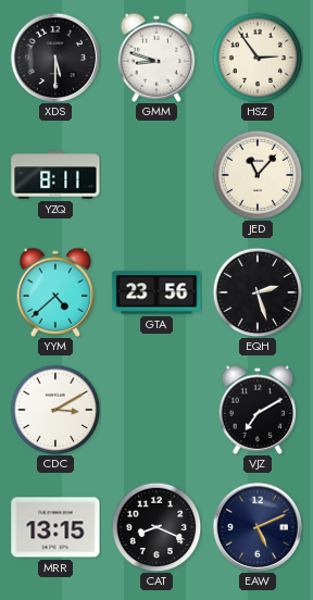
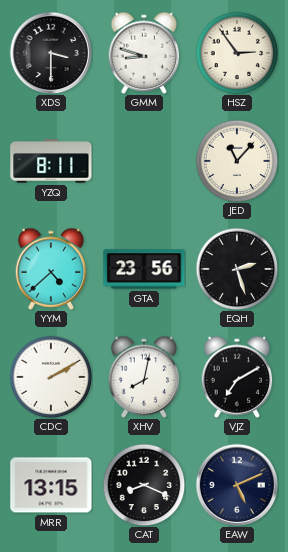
XDS: 5:30 -> 3:30 (50, 52)
CDC: 3:10 -> 2:10 (51, 377)
XHV: none -> 8:02 (144, 377)
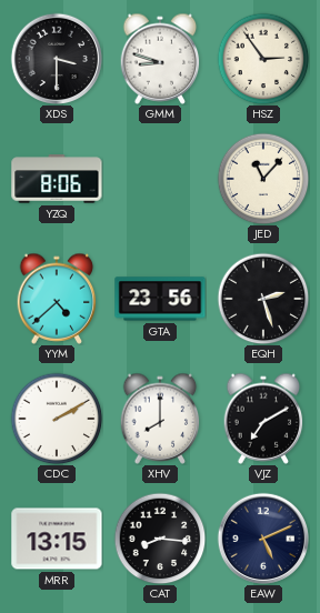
YZQ: 8:11 -> 8:06 (57, 179)
XHV: 8:02 -> 8:00 (160, 419)
CAT: 8:19 -> 8:16 (160, 539)
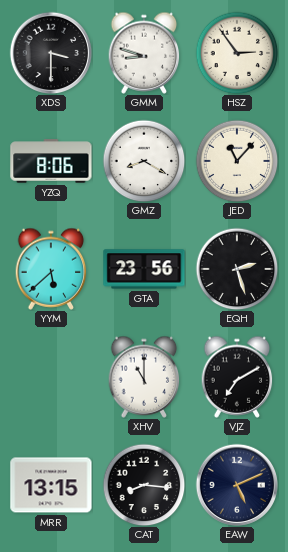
GMZ: none -> 8:20 (144, 161)
YYM: 4:38 -> 5:38 (51, 269)
CDC: 2:10 -> none (57, 419)
XHV: 8:00 -> 11:00 (144, 377)
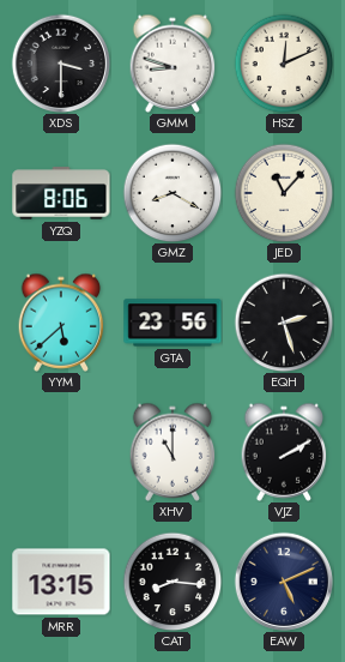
HSZ: 2:54 -> 12:11 (284, 64)
VJZ: 7:10 -> 2:10 (284, 452)
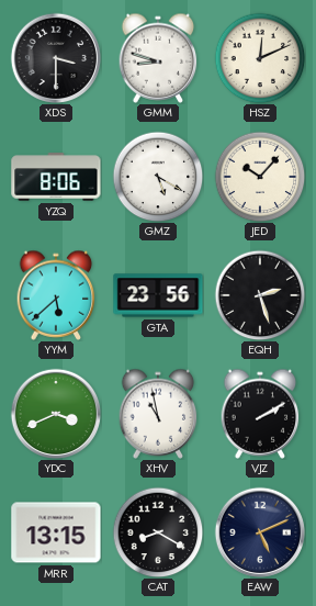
GMZ: 8:20 -> 5:20 (158, 177)
JED: 11:07 -> 10:07 (260, 177)
YDC: none -> 3:41 (55, 413)
XHV: 11:00 -> 10:58 (158, 414)
CAT: 8:16 -> 8:20 (158, 532)
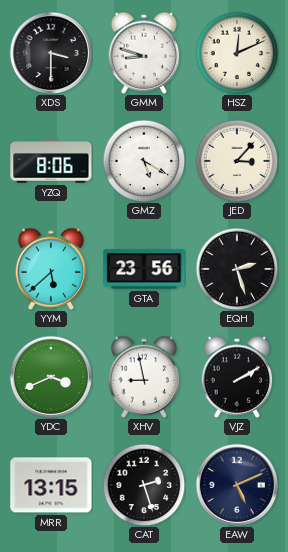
JED: 10:07 -> 3:07 (237, 161)
XHV: 10:58 -> 8:58 (144, 377)
CAT: 8:20 -> 2:27 (144, 485)
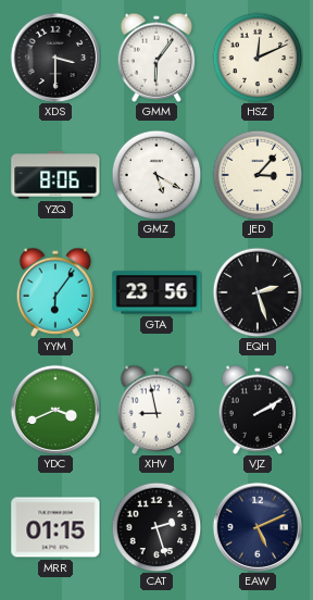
GMM: 8:48 -> 6:06 (156, 58)
YYM: 5:38 -> 6:06 (55, 292)
MRR: 13:15 -> 01:15 (55, 527)
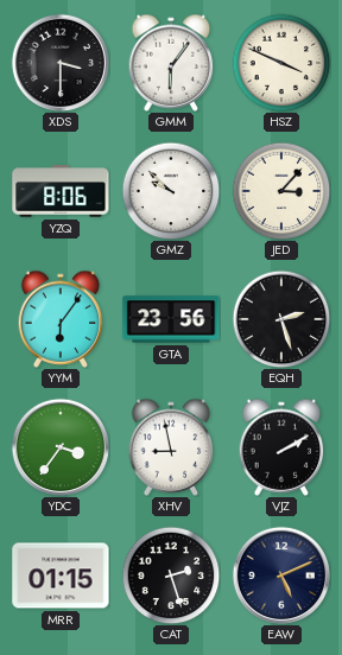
HSZ: 12:11 -> 3:49 (281, 63)
GMZ: 5:20 -> 9:52 (171, 191)
YDC: 3:41 -> 3:36 (59, 446)
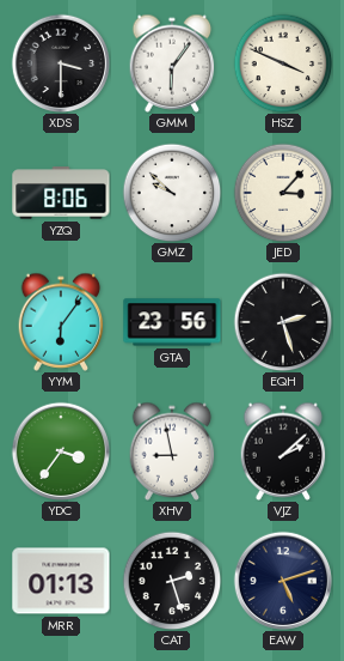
VJZ: 2:10 -> 2:08 (283, 451)
MRR: 01:15 -> 01:13 (61, 581)
EAW: 5:11 -> 5:12 (282, 580)
